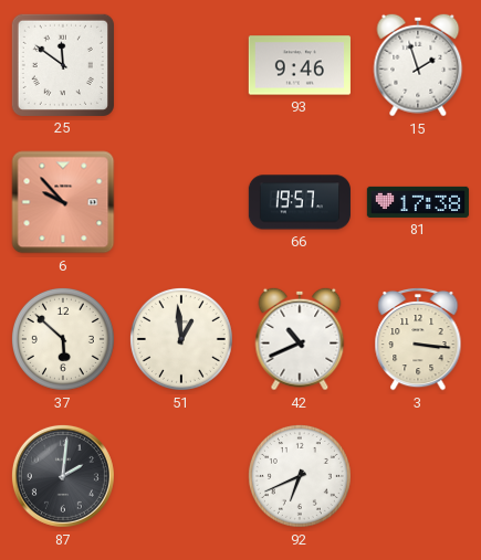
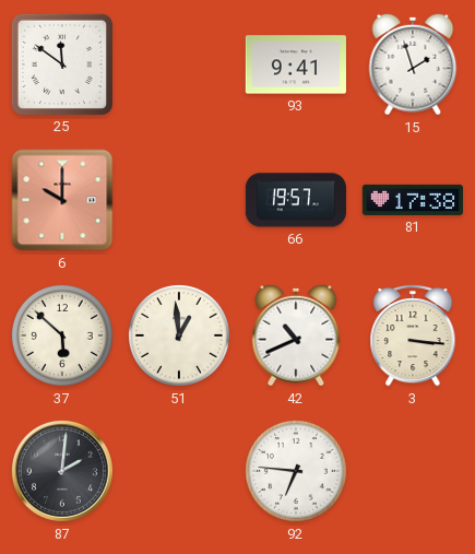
93: 9:46 -> 9:41 (296, 64)
6: 9:53 -> 10:00 (62, 200)
92: 6:41 -> 6:46 (296, 471)
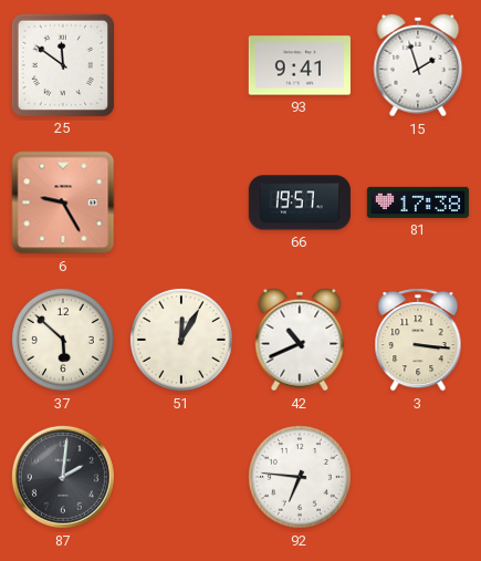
6: 10:00 -> 9:25 (63, 202)
51: 12:59 -> 12:05 (181, 340)
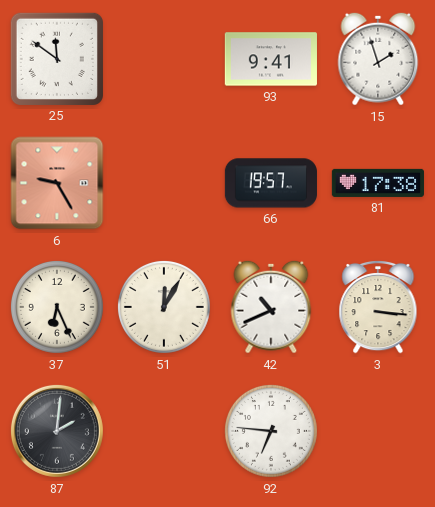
37: 5:52 -> 6:26 (57, 307)
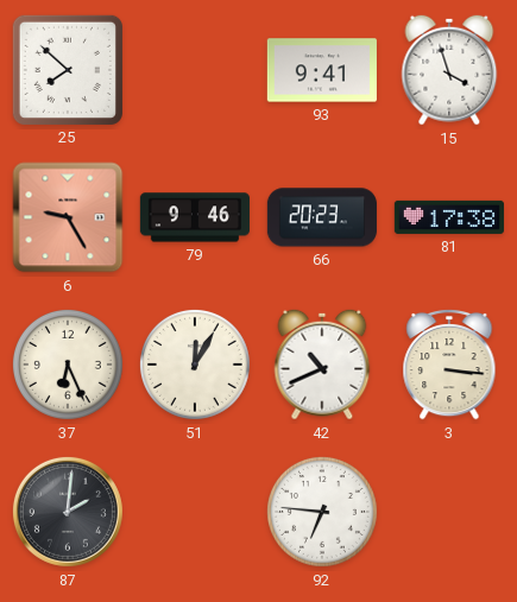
25: 11:51 -> 7:52 (68, 70)
15: 1:57 -> 3:57 (449, 70)
79: none -> 9:46 (195, 217)
66: 19:57 -> 20:23 (321, 217)
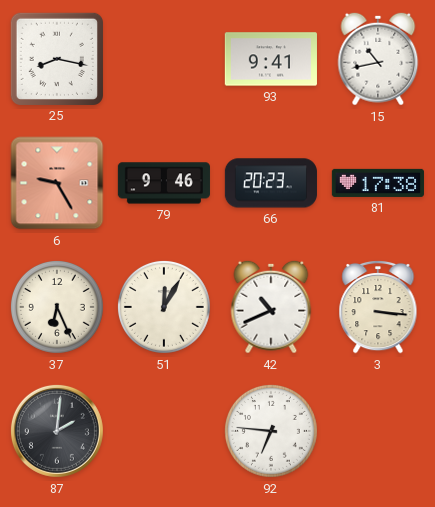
25: 7:52 -> 8:17 (57, 59)
15: 3:57 -> 10:43 (378, 59)
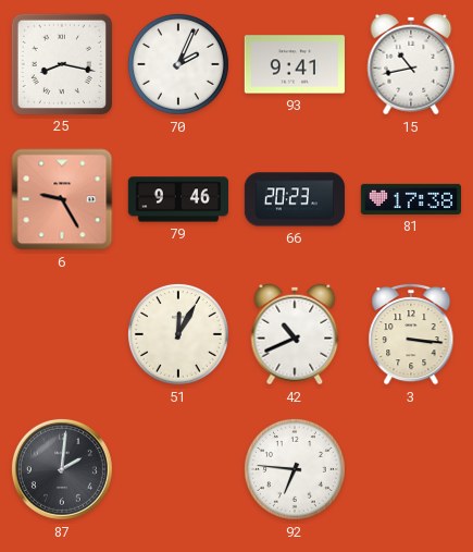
70: none -> 2:04 (178, 64)
37: 6:26 -> none (57, 307)
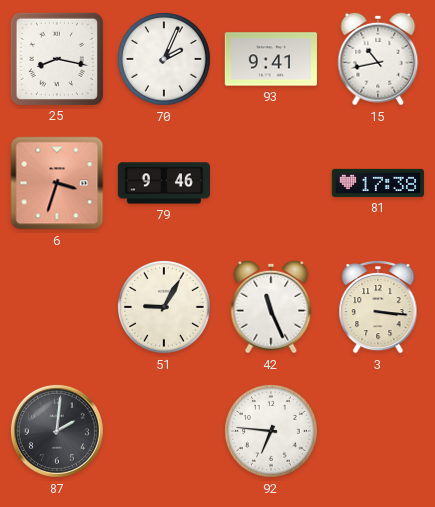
6: 9:25 -> 3:33 (57, 183)
66: 20:23 -> none (294, 199)
51: 12:05 -> 9:05 (164, 307)
42: 10:41 -> 11:26 (271, 307)
